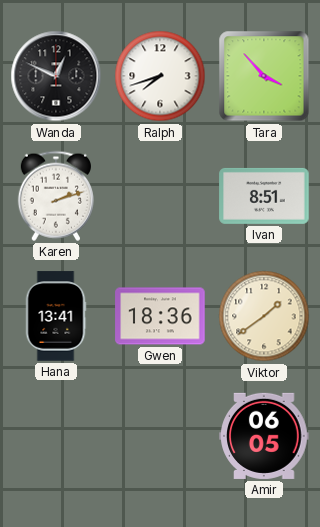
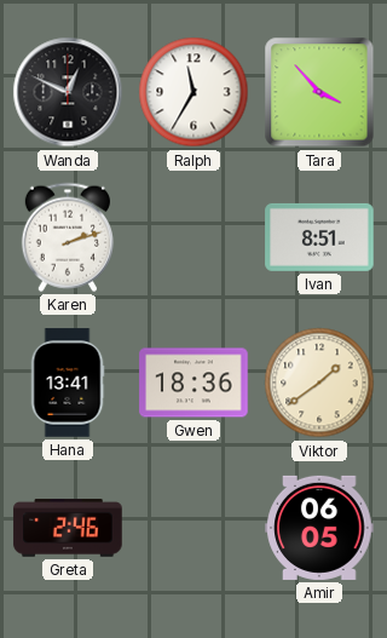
Ralph: 7:42 -> 11:35 (193, 92)
Greta: none -> 2:46 (68, 528)
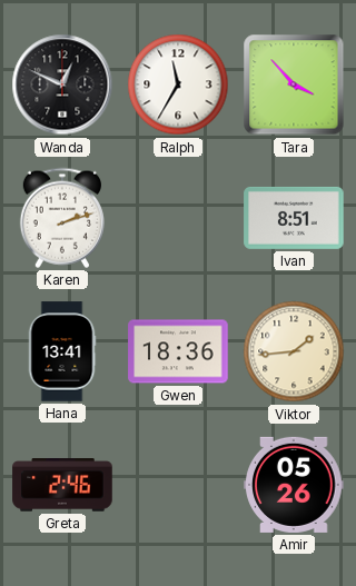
Viktor: 1:39 -> 1:44 (294, 351)
Amir: 06:05 -> 05:26 (294, 485)
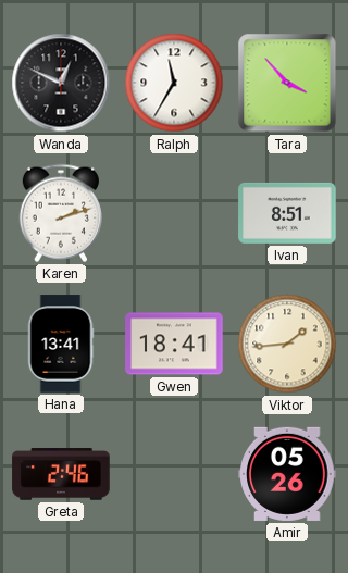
Gwen: 18:36 -> 18:41 (174, 344)
